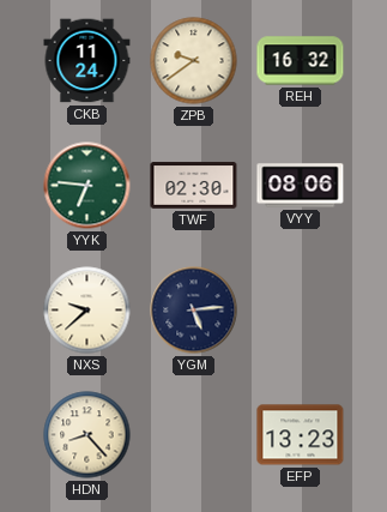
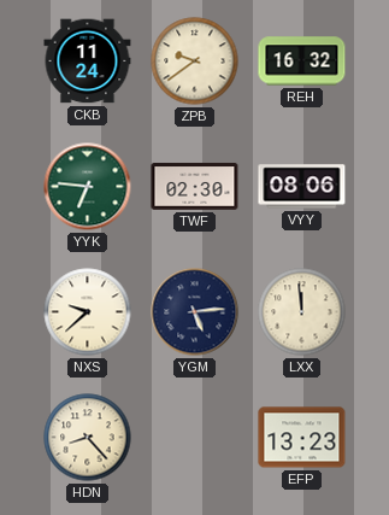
LXX: none -> 11:59 (302, 312)
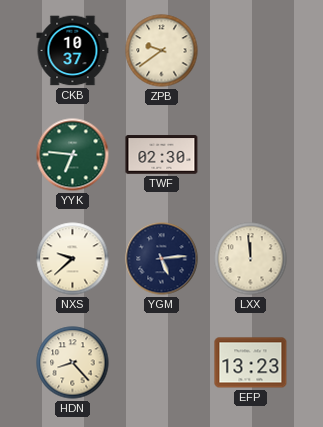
CKB: 11:24 -> 10:37 (73, 51)
REH: 16:32 -> none (302, 62)
VYY: 08:06 -> none (302, 187)
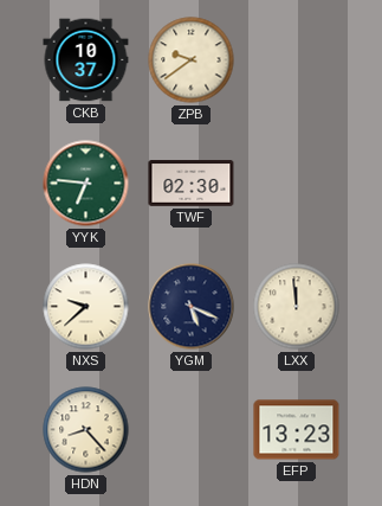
YGM: 5:14 -> 5:19 (192, 307)
